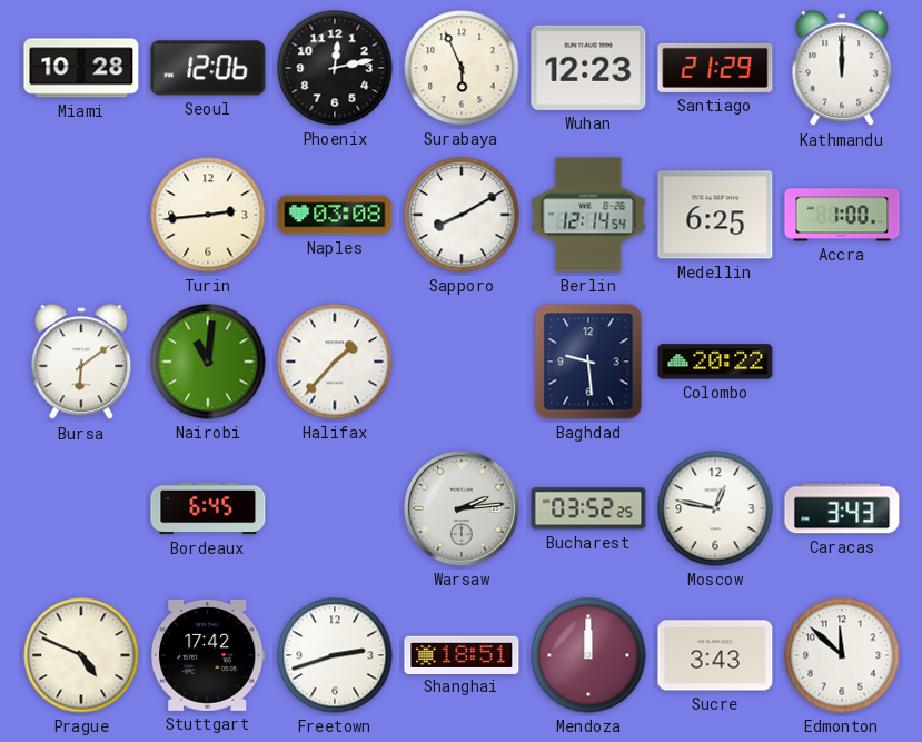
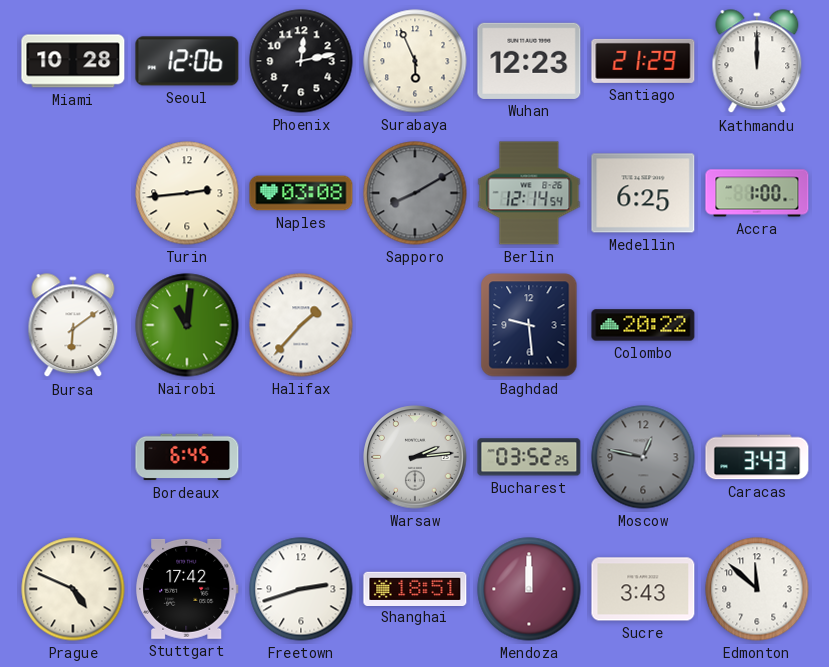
Sapporo dial: white -> grey (415, 193)
Moscow dial: white -> grey (643, 457)
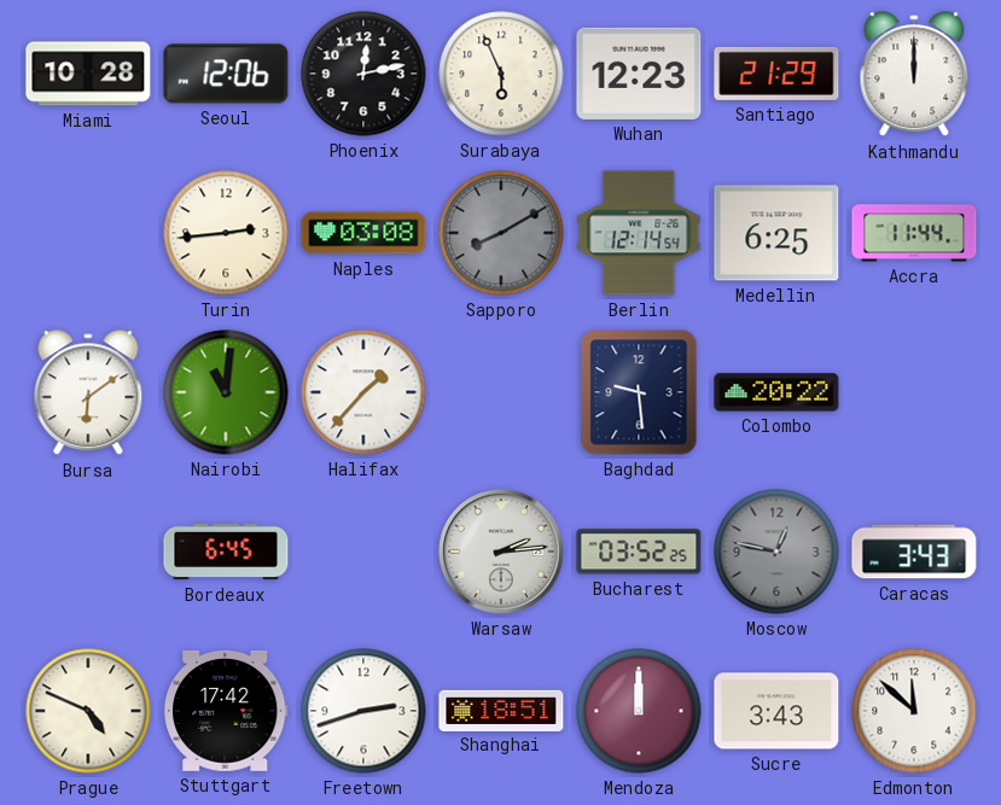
Accra: 1:00 -> 11:44 (914, 233)
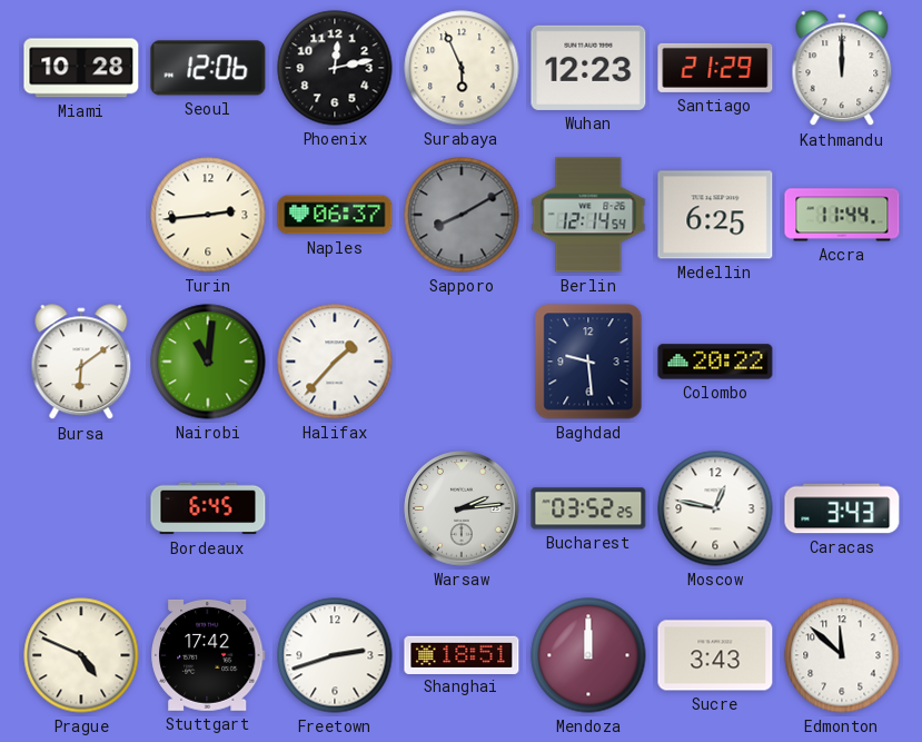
Naples: 03:08 -> 06:37 (335, 215)
Moscow dial: grey -> white (715, 508)
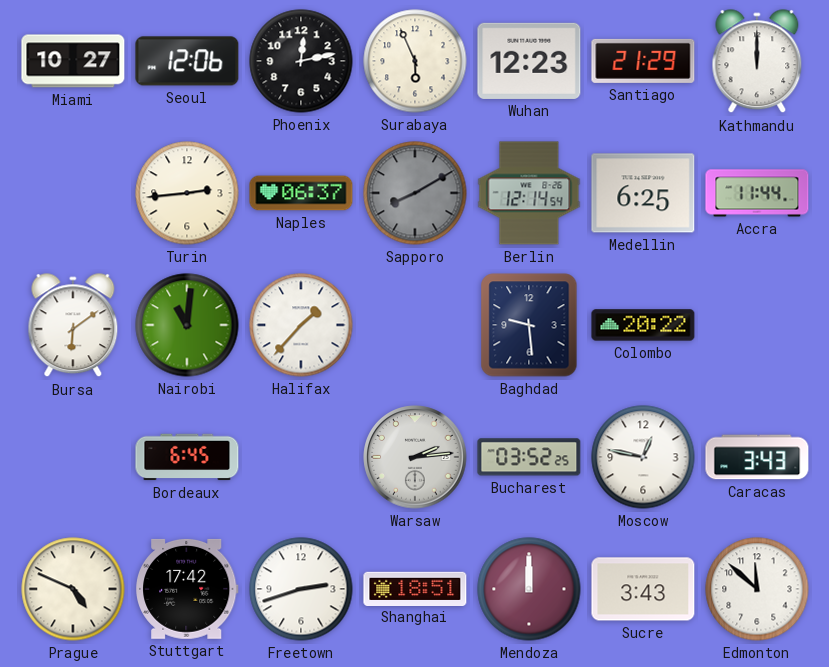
Miami: 10:28 -> 10:27 (73, 61)
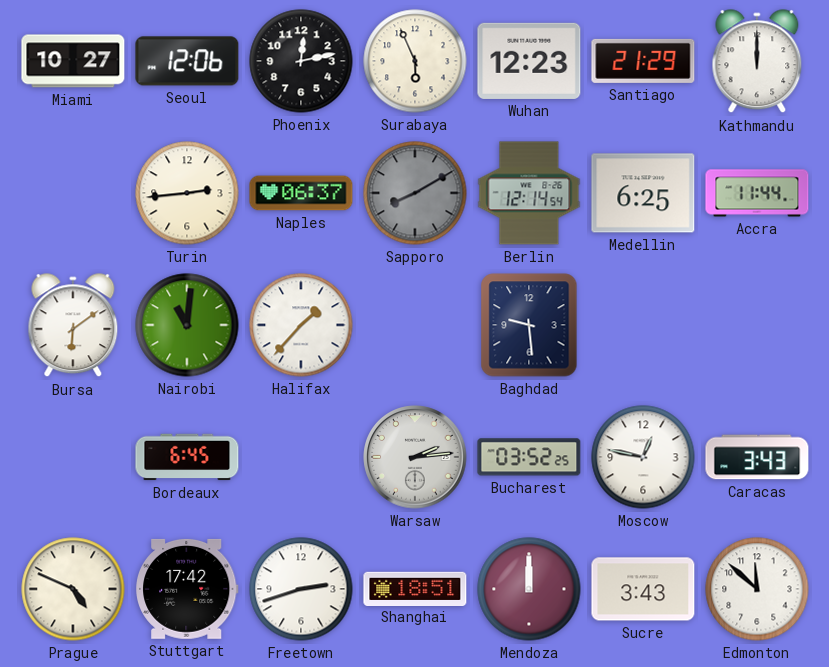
Colombo: 20:22 -> none (643, 325)
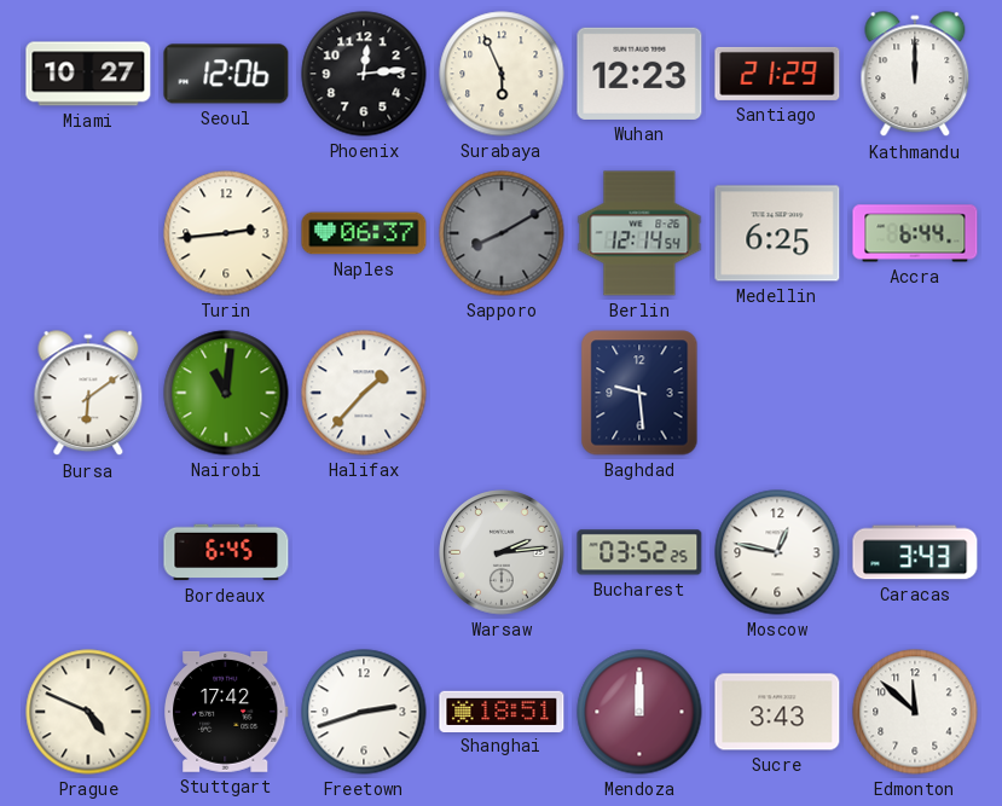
Phoenix: 12:13 -> 12:14 (364, 74)
Accra: 11:44 -> 6:44 (915, 233)
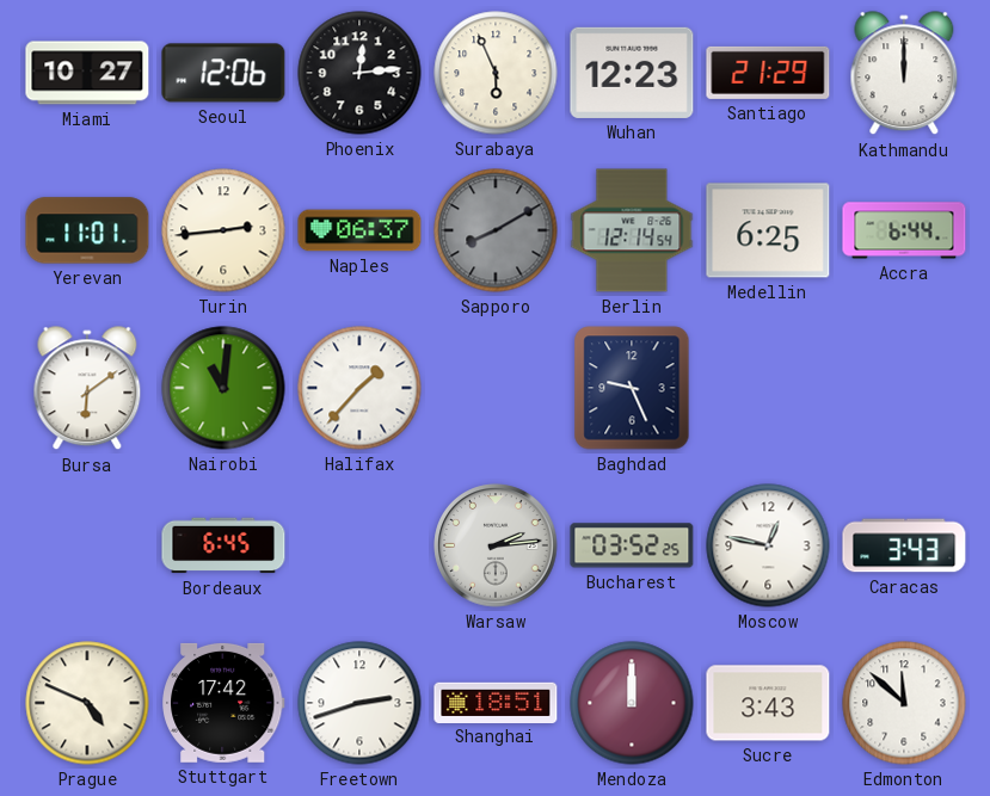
Yerevan: none -> 11:01 (87, 230)
Baghdad: 9:29 -> 9:26 (632, 388)
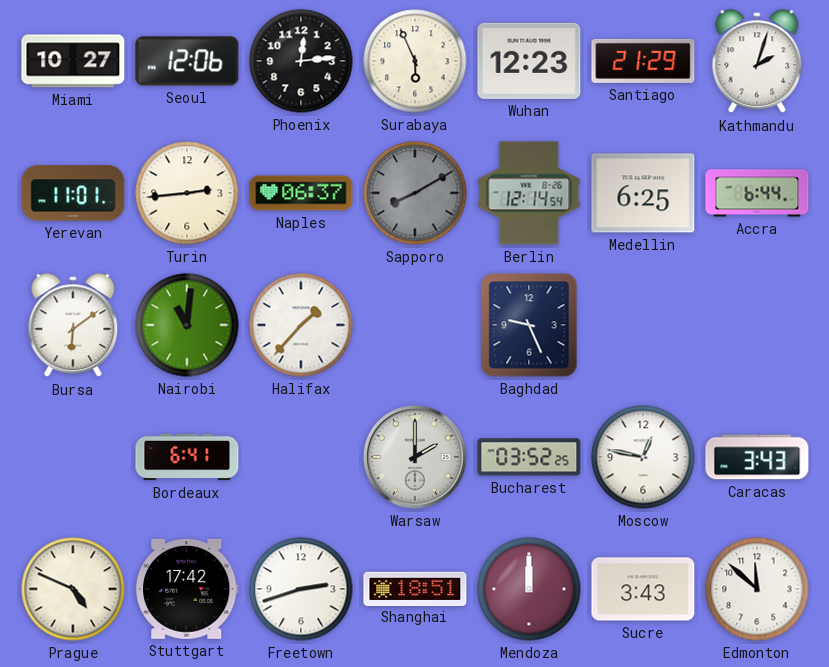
Kathmandu: 12:00 -> 2:03 (757, 62)
Bordeaux: 6:45 -> 6:41 (187, 457)
Warsaw: 2:14 -> 2:00 (415, 457)
